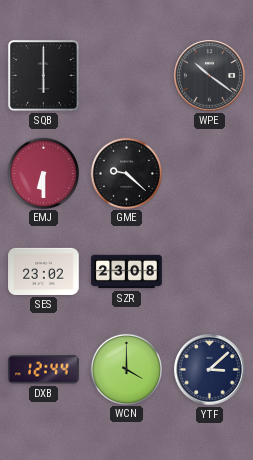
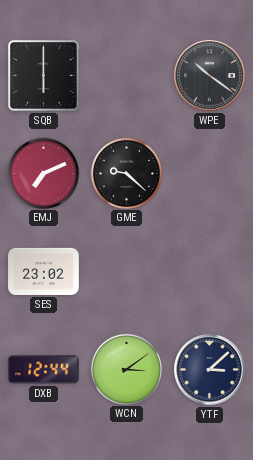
EMJ: 6:30 -> 7:11 (43, 173)
SZR: 23:08 -> none (127, 272)
WCN: 4:00 -> 3:09 (126, 369)
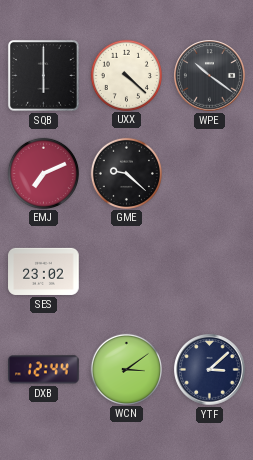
UXX: none -> 4:22 (126, 75)
